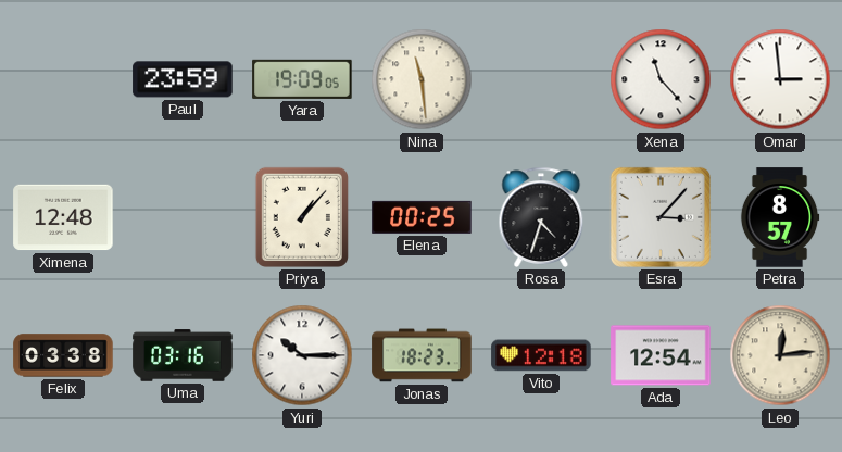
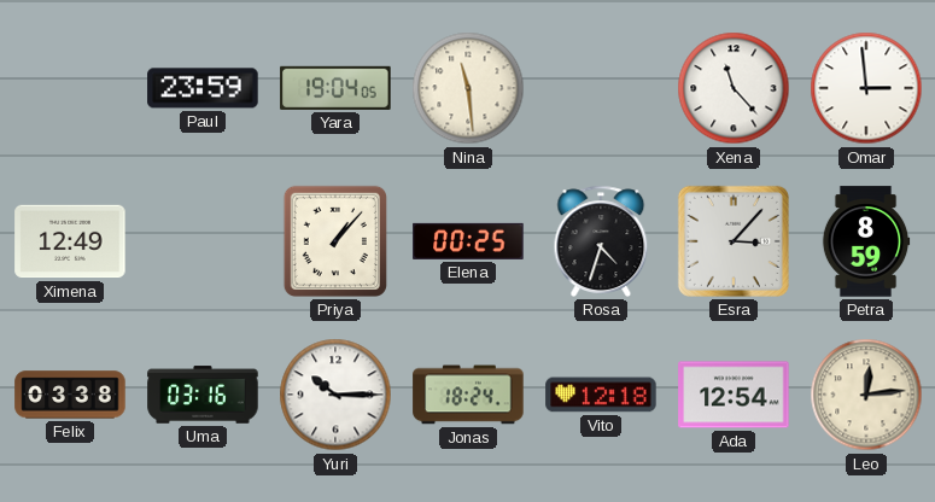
Yara: 19:09 -> 19:04 (335, 88)
Ximena: 12:48 -> 12:49 (70, 241)
Petra: 8:57 -> 8:59 (866, 241)
Jonas: 18:23 -> 18:24 (468, 395)
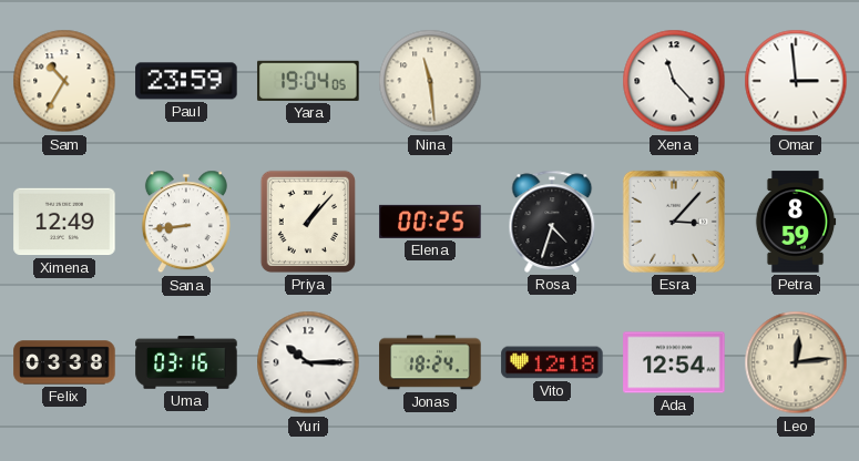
Sam: none -> 10:35 (64, 81)
Sana: none -> 8:44 (186, 222)
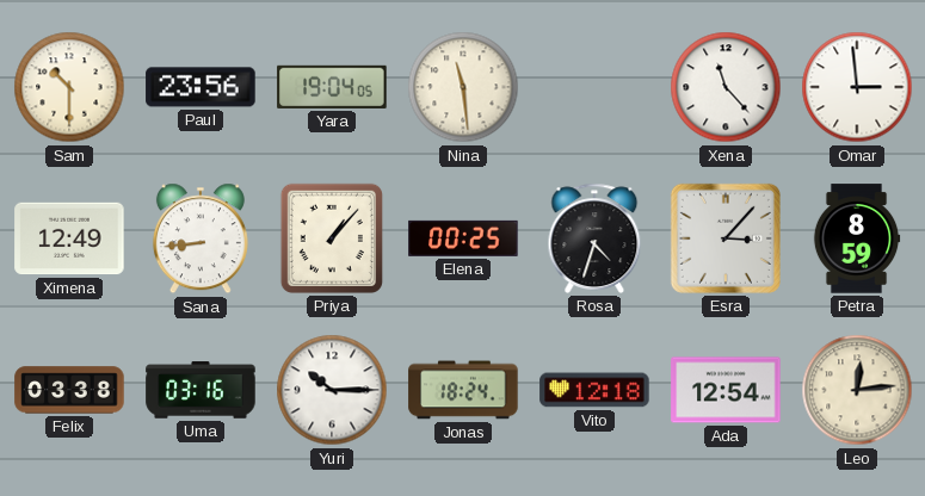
Sam: 10:35 -> 10:30 (69, 87)
Paul: 23:59 -> 23:56 (201, 87)
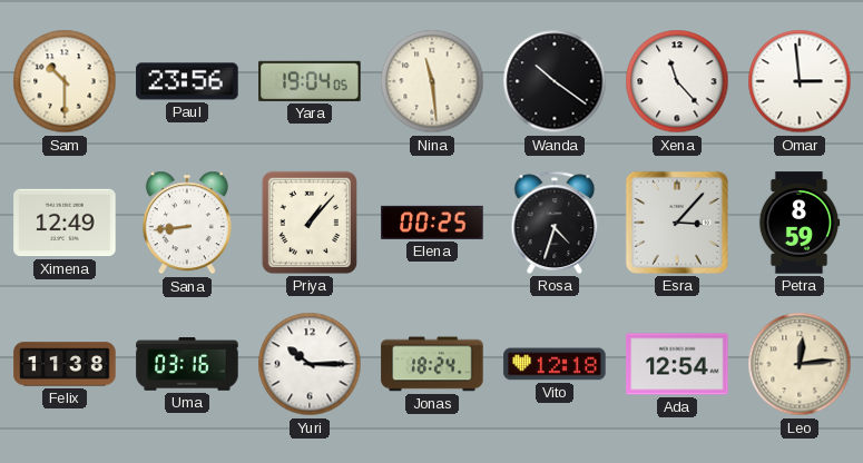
Wanda: none -> 10:21 (555, 81)
Felix: 03:38 -> 11:38 (65, 364)
